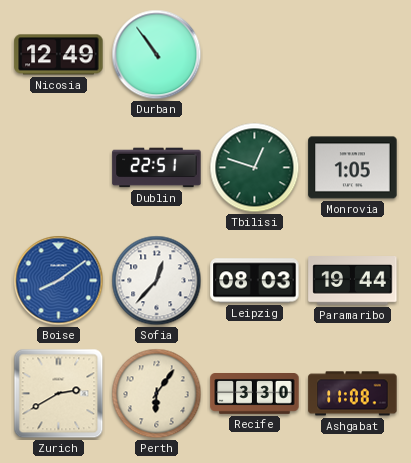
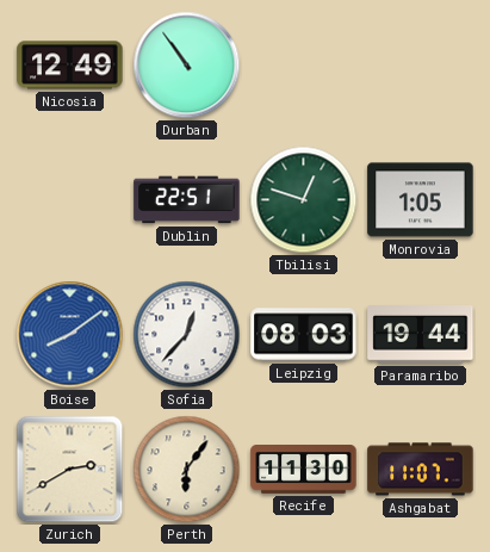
Recife: 3:30 -> 11:30 (304, 470)
Ashgabat: 11:08 -> 11:07 (421, 470)
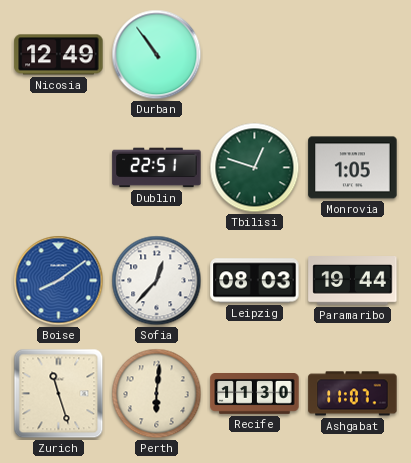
Zurich: 2:40 -> 11:27 (59, 394)
Perth: 6:06 -> 6:01 (157, 394)
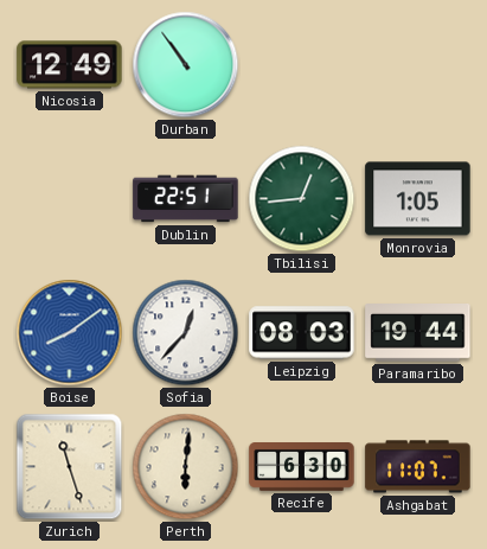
Tbilisi: 12:48 -> 12:44 (302, 199)
Recife: 11:30 -> 6:30 (302, 467)
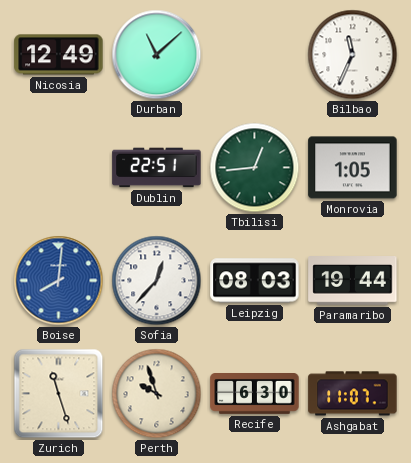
Durban: 10:54 -> 11:08 (157, 55)
Bilbao: none -> 11:34 (353, 55)
Boise: 8:09 -> 8:01 (59, 281)
Perth: 6:01 -> 9:57 (157, 394)
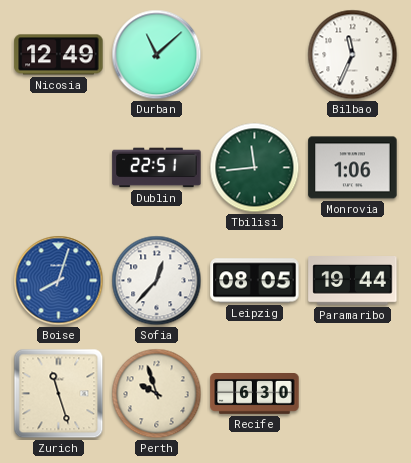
Tbilisi: 12:44 -> 11:44 (255, 168)
Monrovia: 1:05 -> 1:06 (353, 168)
Boise: 8:01 -> 8:03 (59, 281)
Leipzig: 08:03 -> 08:05 (255, 281)
Ashgabat: 11:07 -> none (353, 394)
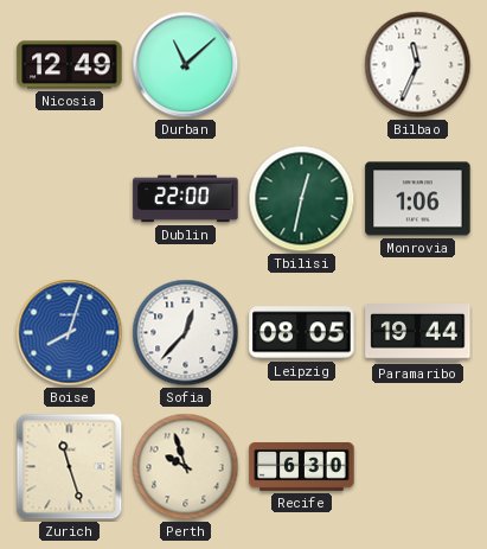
Dublin: 22:51 -> 22:00 (186, 199)
Tbilisi: 11:44 -> 12:32 (302, 199)
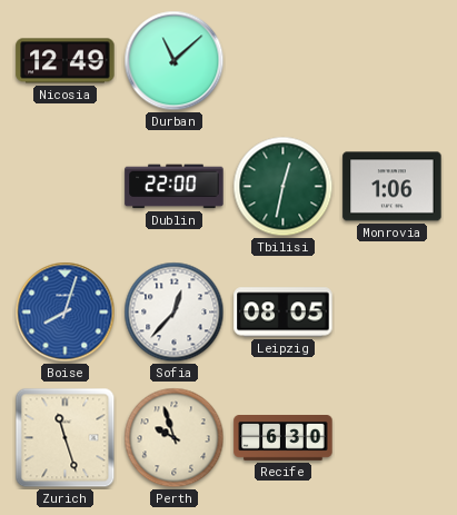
Bilbao: 11:34 -> none (418, 65)
Paramaribo: 19:44 -> none (418, 333)
